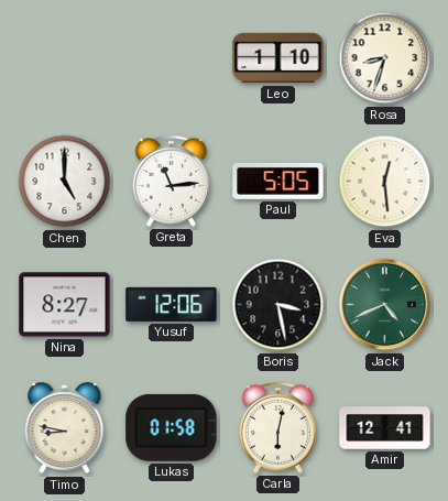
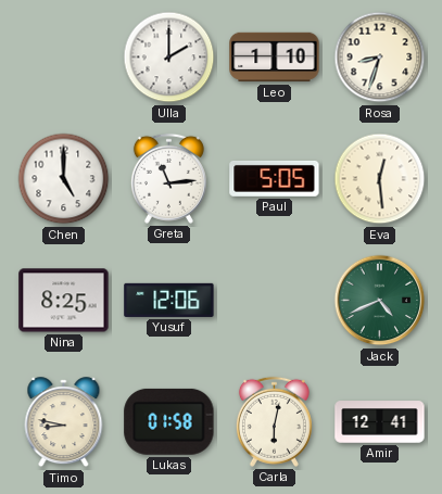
Ulla: none -> 2:00 (169, 58)
Nina: 8:27 -> 8:25 (64, 301)
Boris: 3:28 -> none (278, 305)
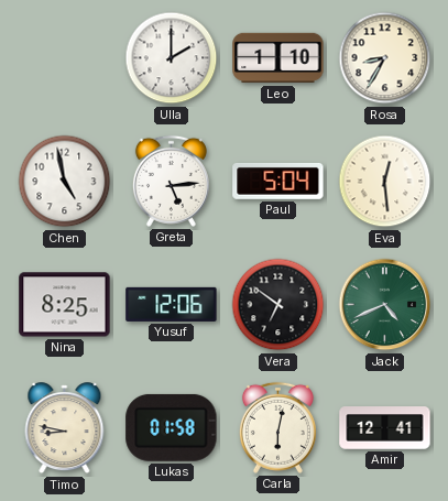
Rosa: 8:33 -> 8:35 (385, 58)
Chen: 5:00 -> 4:58 (65, 182)
Greta: 11:14 -> 5:14 (171, 181)
Paul: 5:05 -> 5:04 (278, 181)
Vera: none -> 6:51 (278, 305)
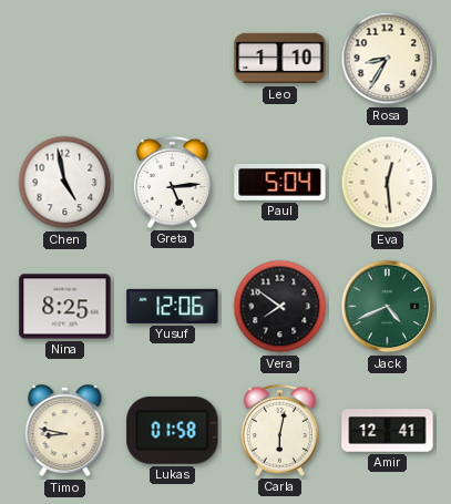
Ulla: 2:00 -> none (172, 58)
Vera: 6:51 -> 7:51 (280, 307)
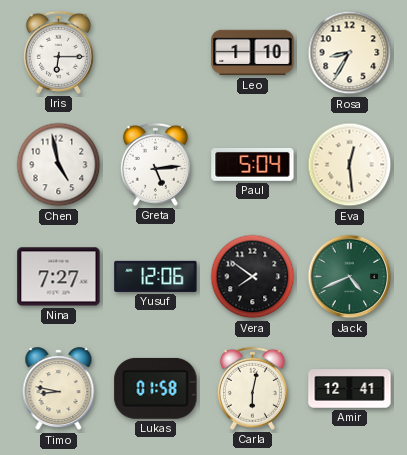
Iris: none -> 6:15 (58, 52)
Nina: 8:25 -> 7:27 (59, 277)
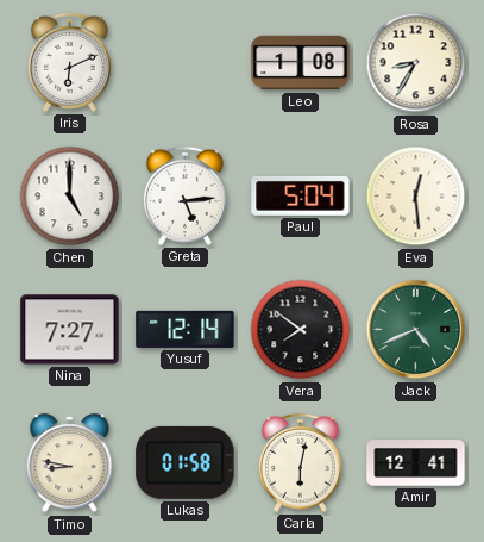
Iris: 6:15 -> 6:11 (69, 62)
Leo: 1:10 -> 1:08 (301, 63)
Chen: 4:58 -> 5:00 (70, 197)
Yusuf: 12:06 -> 12:14 (186, 329)
